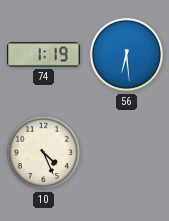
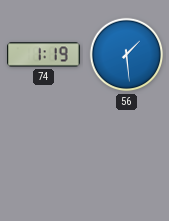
56: 6:29 -> 1:29 (127, 55)
10: 4:26 -> none (44, 153)
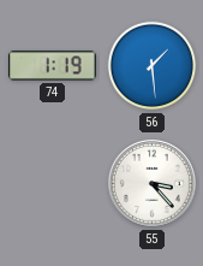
55: none -> 3:23 (151, 183)
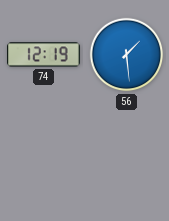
74: 1:19 -> 12:19 (44, 55)
55: 3:23 -> none (151, 183)
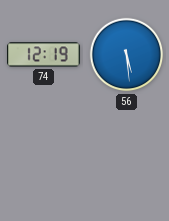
56: 1:29 -> 5:29 (127, 55)
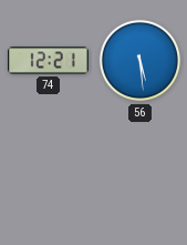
74: 12:19 -> 12:21 (49, 61)
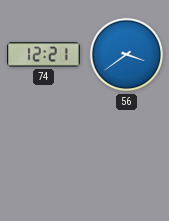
56: 5:29 -> 3:39 (127, 55)
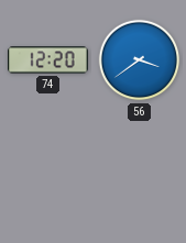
74: 12:21 -> 12:20 (48, 60)
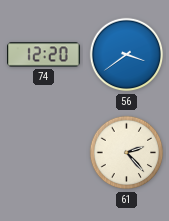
61: none -> 2:23 (127, 153)
